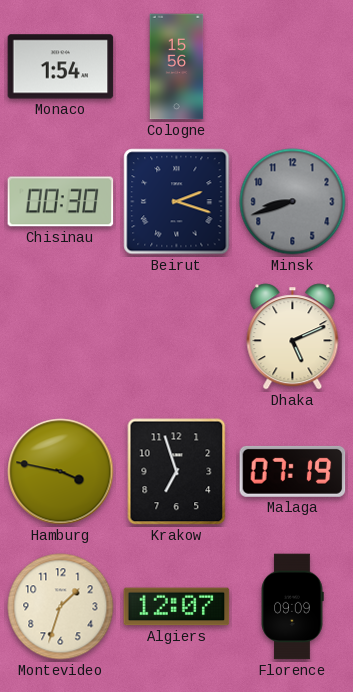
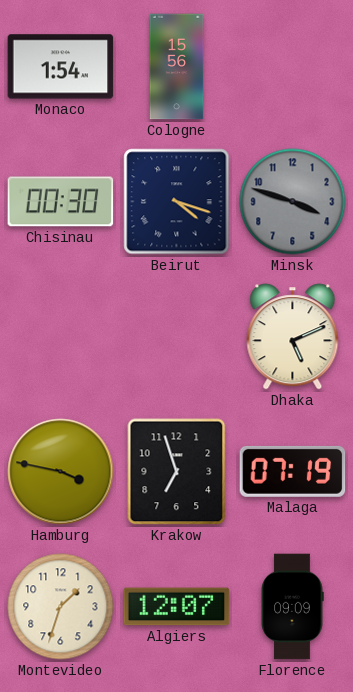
Beirut: 2:18 -> 4:18 (177, 202)
Minsk: 8:42 -> 3:48 (293, 202)
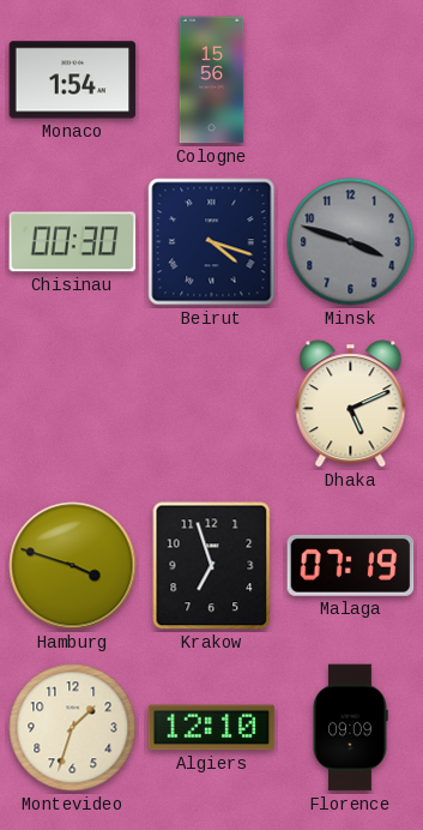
Hamburg: 3:47 -> 3:48 (73, 566)
Algiers: 12:07 -> 12:10 (212, 728)
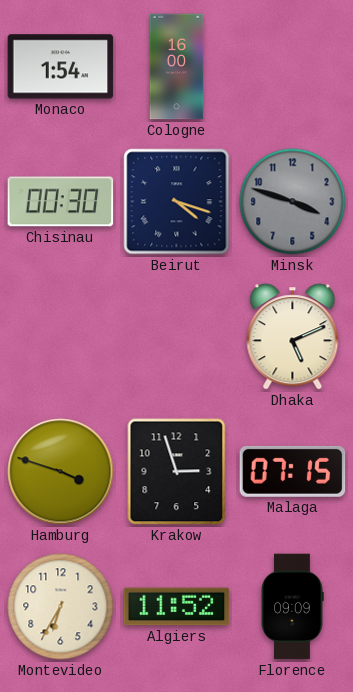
Cologne: 15:56 -> 16:00 (177, 67)
Krakow: 6:57 -> 2:57 (177, 472)
Malaga: 07:19 -> 07:15 (293, 471)
Montevideo: 1:33 -> 6:35 (61, 607)
Algiers: 12:10 -> 11:52 (177, 607)
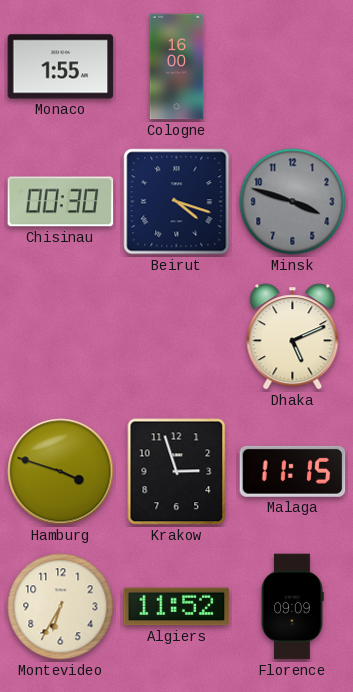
Monaco: 1:54 -> 1:55 (61, 67)
Malaga: 07:15 -> 11:15 (293, 471)
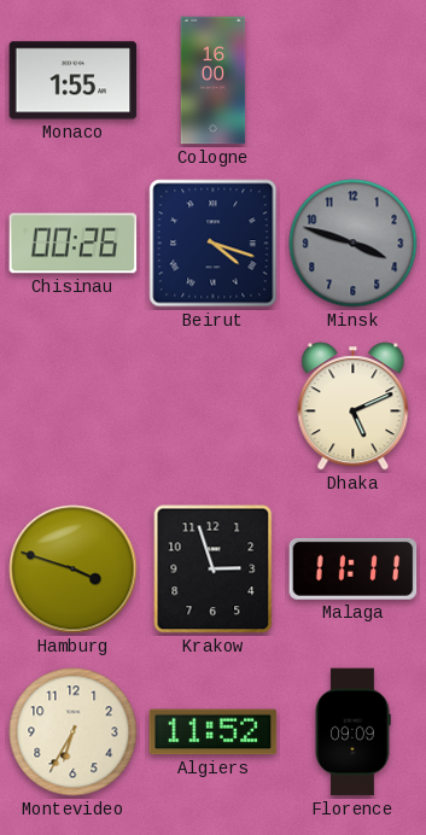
Chisinau: 00:30 -> 00:26 (74, 244)
Malaga: 11:15 -> 11:11 (354, 568)
